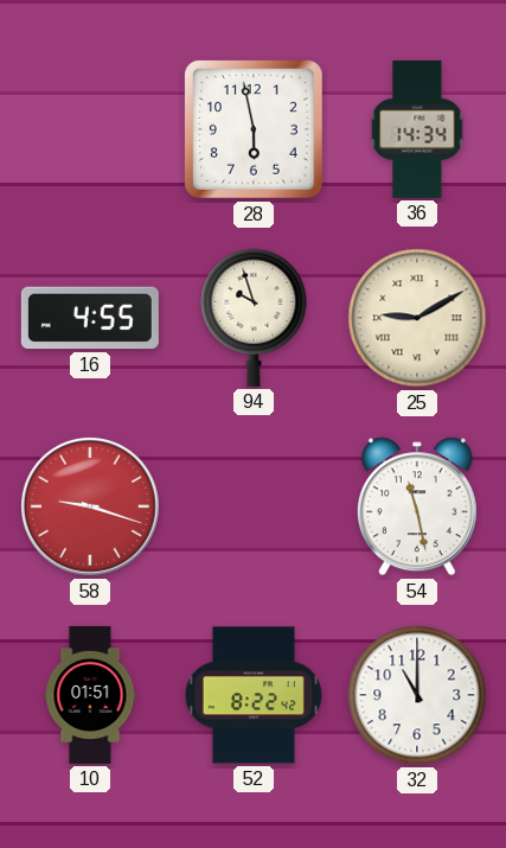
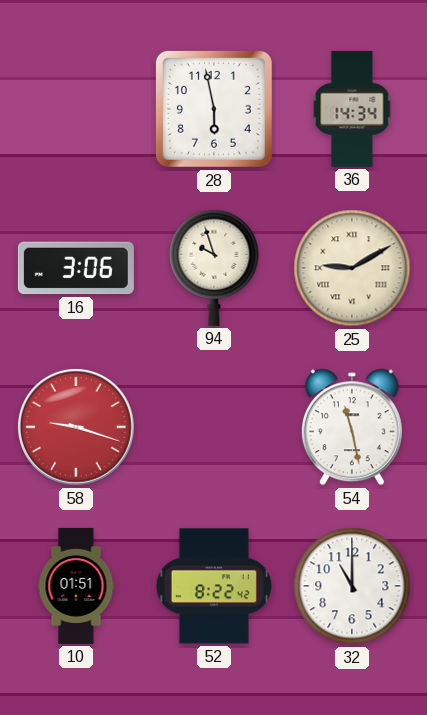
16: 4:55 -> 3:06 (76, 268)
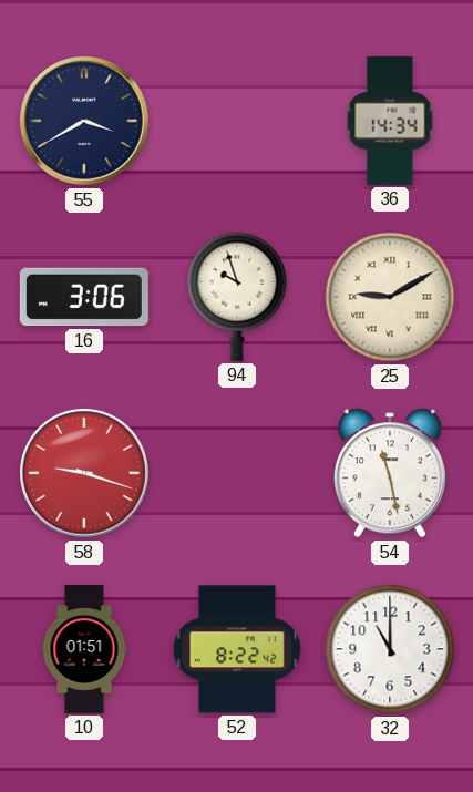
55: none -> 3:40 (85, 122)
28: 5:58 -> none (214, 109)
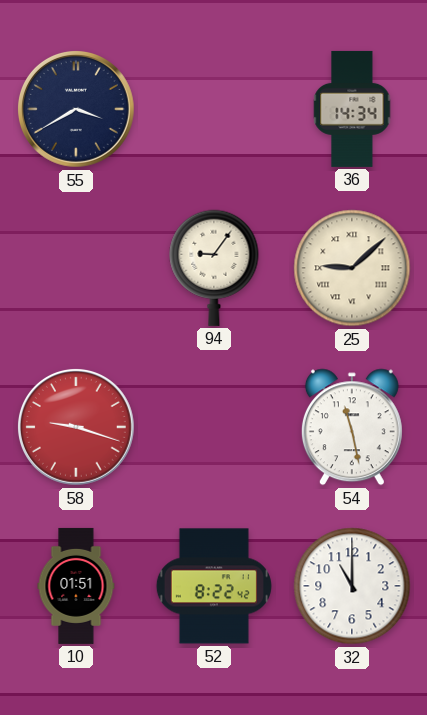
16: 3:06 -> none (84, 297)
94: 9:57 -> 9:06 (214, 268)
25: 9:10 -> 9:08 (352, 268)
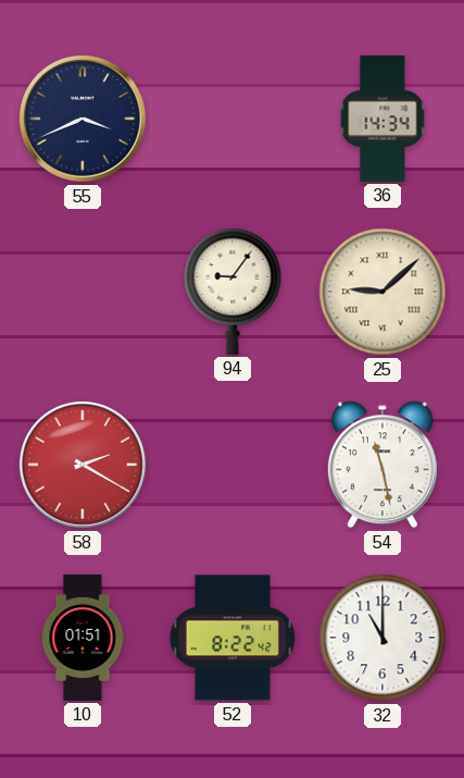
55: 3:40 -> 3:41 (84, 120)
58: 9:18 -> 2:20 (84, 466)
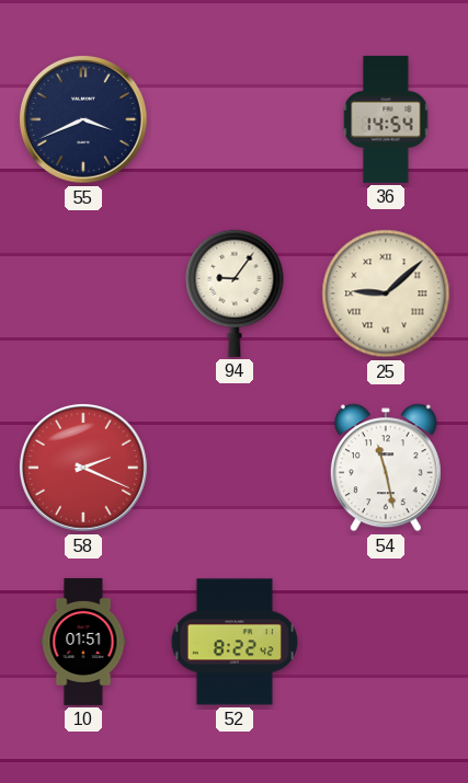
36: 14:34 -> 14:54 (386, 119)
58: 2:20 -> 2:19 (84, 469)
32: 11:00 -> none (383, 638)
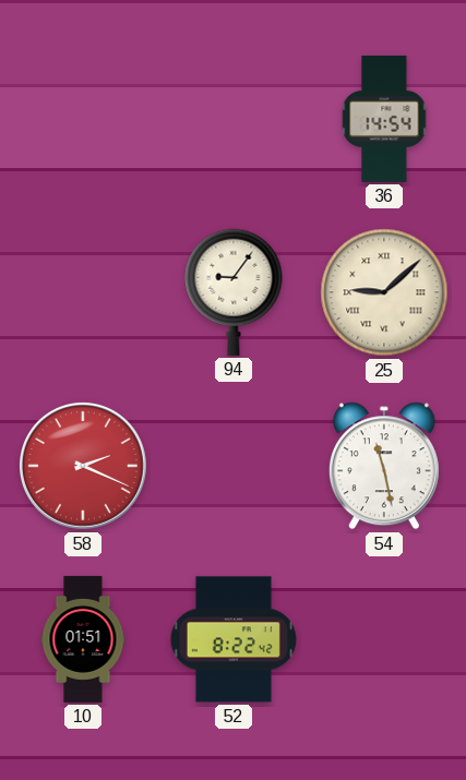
55: 3:41 -> none (84, 120)
